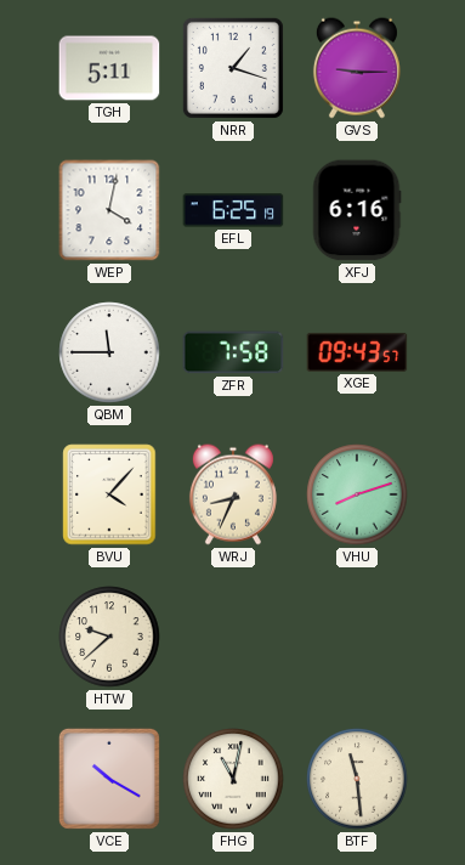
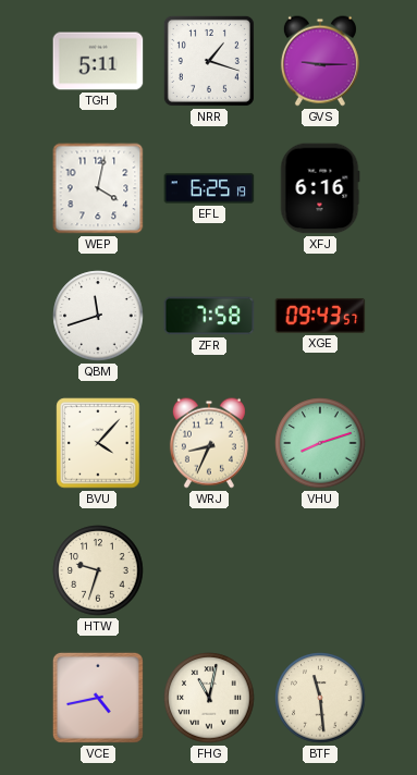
QBM: 11:45 -> 11:42 (98, 316)
HTW: 9:38 -> 9:33 (98, 570)
VCE: 10:20 -> 4:43 (98, 698)
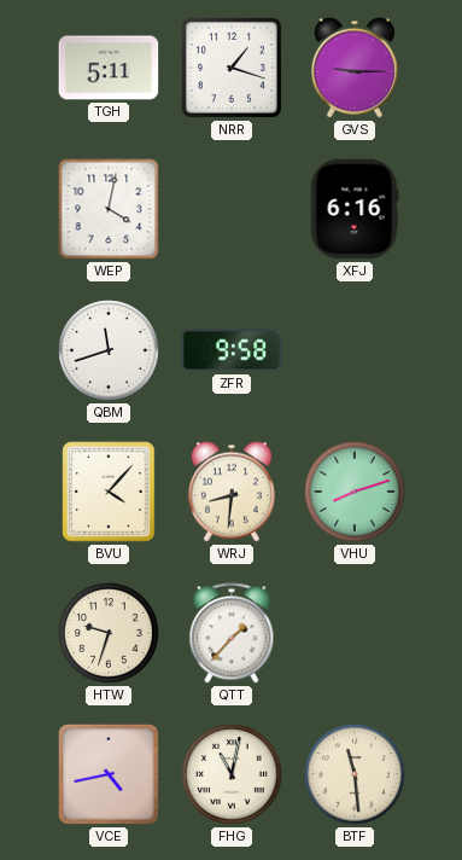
EFL: 6:25 -> none (209, 188)
ZFR: 7:58 -> 9:58 (232, 350)
XGE: 09:43 -> none (320, 316)
WRJ: 8:34 -> 8:31 (232, 492)
QTT: none -> 1:37 (232, 633)
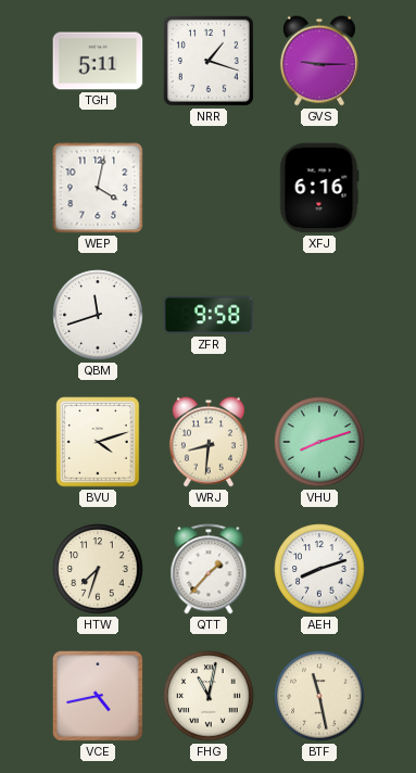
BVU: 4:07 -> 4:12 (98, 442)
HTW: 9:33 -> 7:33 (98, 569)
AEH: none -> 8:12 (319, 569)
BTF: 11:29 -> 11:28 (319, 696)
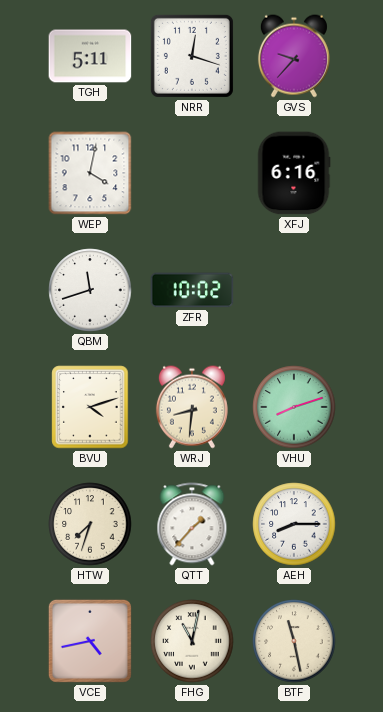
NRR: 1:18 -> 12:18 (192, 56)
GVS: 9:15 -> 9:37 (294, 56)
ZFR: 9:58 -> 10:02 (192, 290)
AEH: 8:12 -> 8:15 (294, 524)
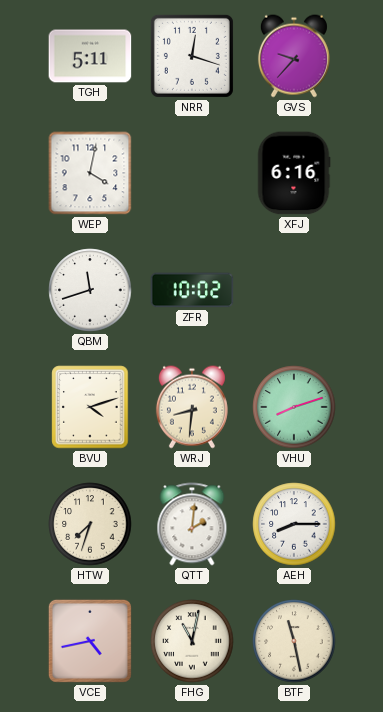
QTT: 1:37 -> 2:01 (192, 524)
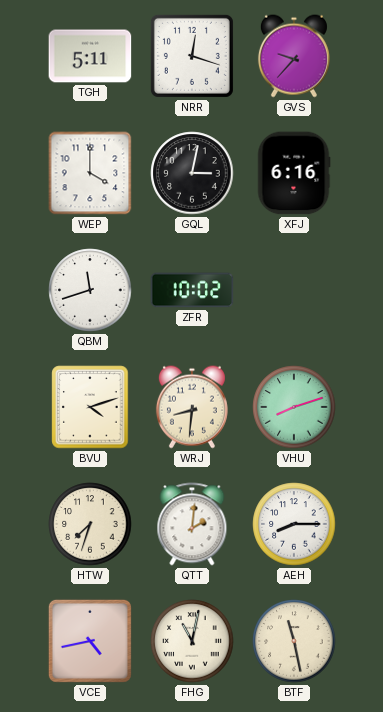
WEP: 4:02 -> 4:00 (90, 173)
GQL: none -> 3:02 (192, 173)
